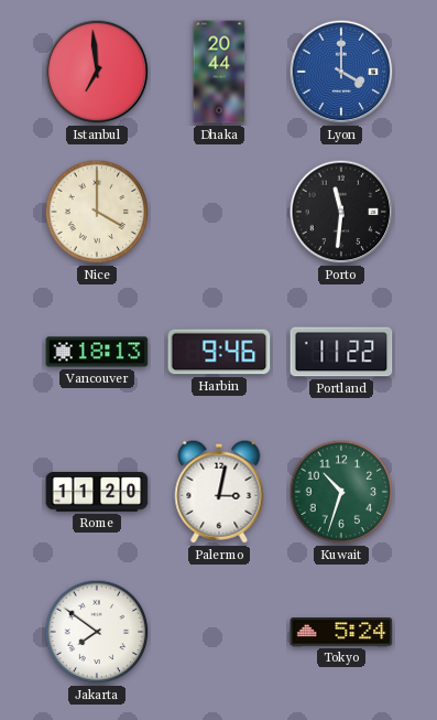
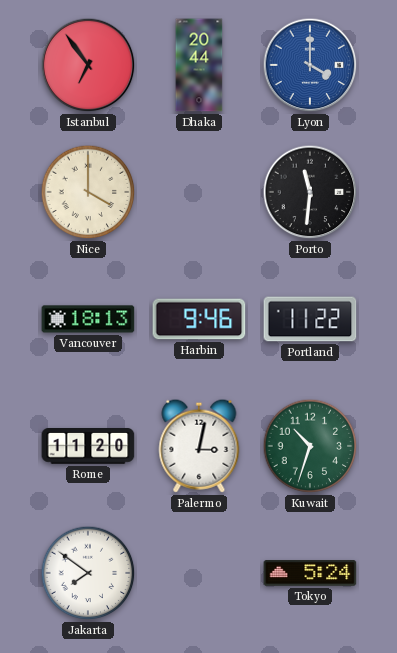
Istanbul: 6:59 -> 6:54 (88, 65)
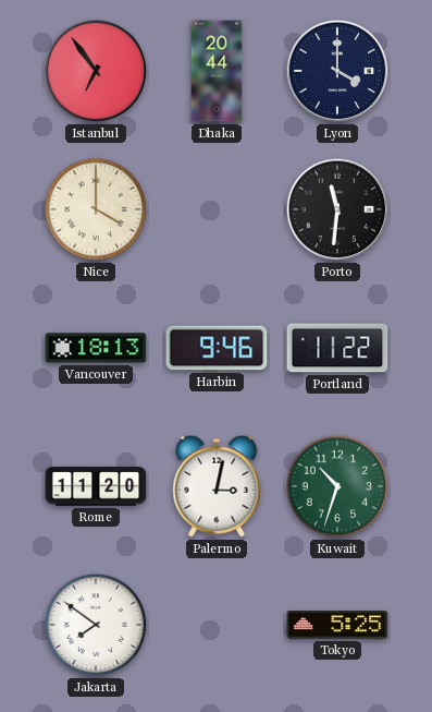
Lyon dial: blue -> navy (337, 71)
Tokyo: 5:24 -> 5:25 (337, 625)
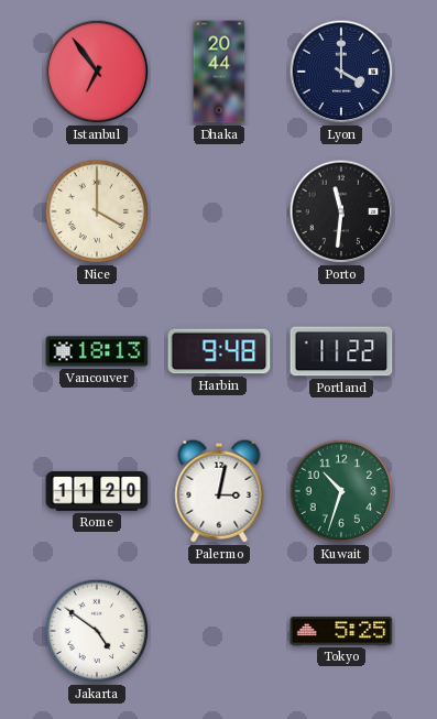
Harbin: 9:46 -> 9:48 (219, 351)
Jakarta: 7:51 -> 4:51 (97, 631)
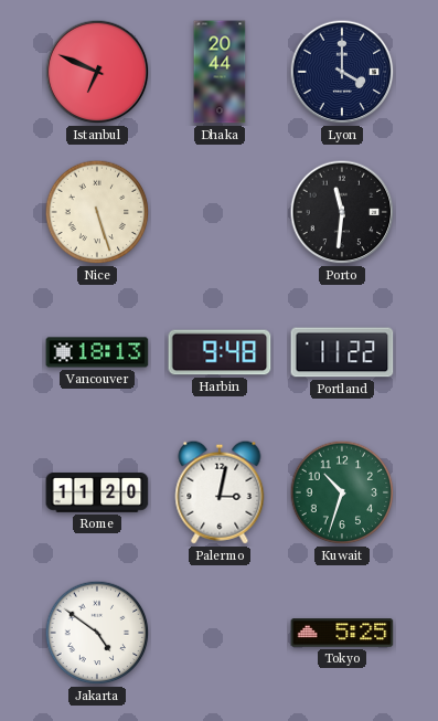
Istanbul: 6:54 -> 6:49 (97, 72)
Nice: 4:00 -> 5:27 (97, 212)
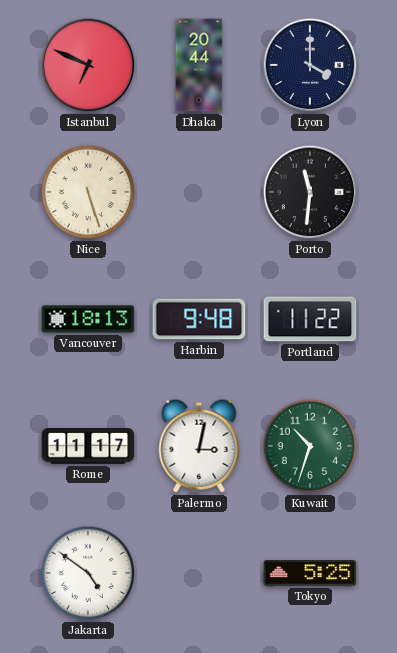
Rome: 11:20 -> 11:17 (88, 447)
